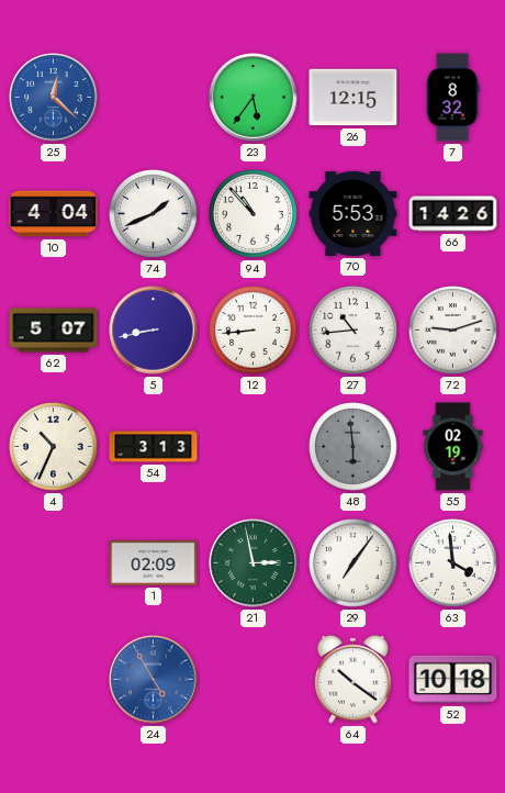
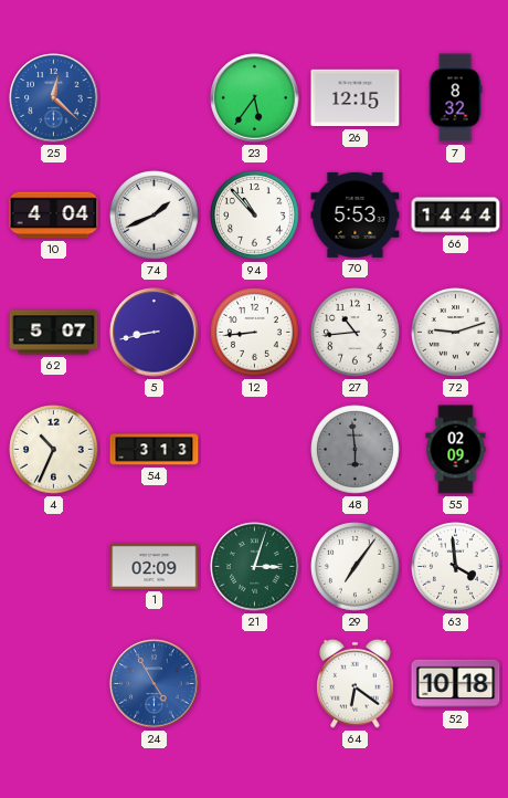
66: 14:26 -> 14:44 (456, 216)
55: 02:19 -> 02:09 (456, 450)
21: 2:58 -> 3:03 (255, 567)
64: 10:21 -> 6:21 (356, 683)
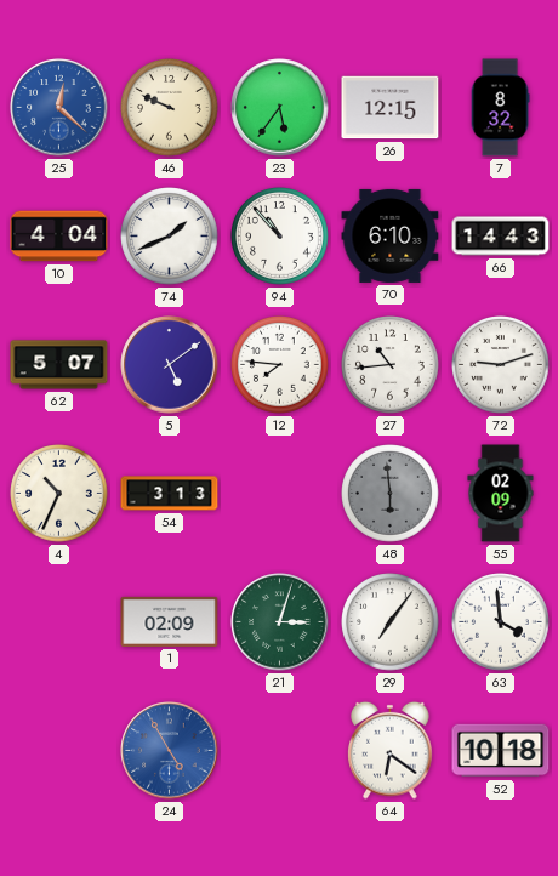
46: none -> 9:49 (170, 108)
70: 5:53 -> 6:10 (391, 235)
66: 14:44 -> 14:43 (501, 237)
5: 8:43 -> 5:09 (170, 365)
12: 8:44 -> 7:46 (280, 365)
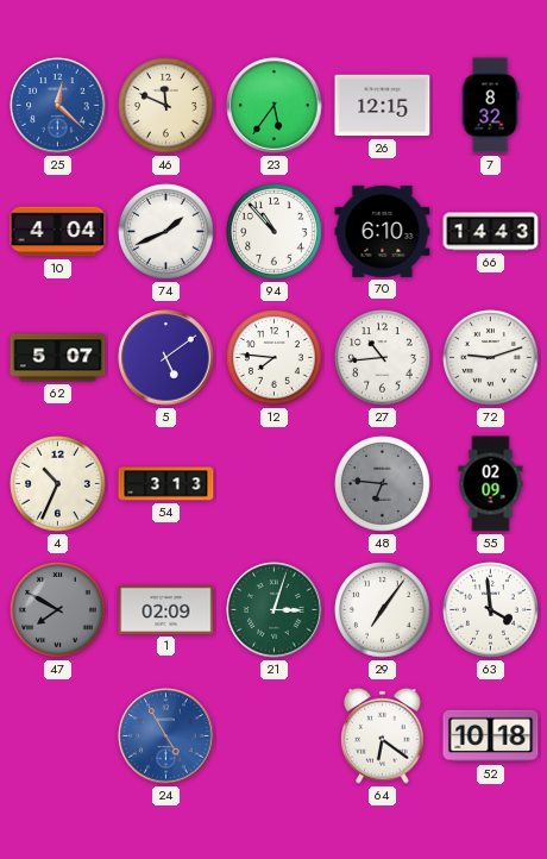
46: 9:49 -> 11:49 (166, 106)
48: 5:59 -> 6:46 (383, 484)
47: none -> 7:50 (58, 610)
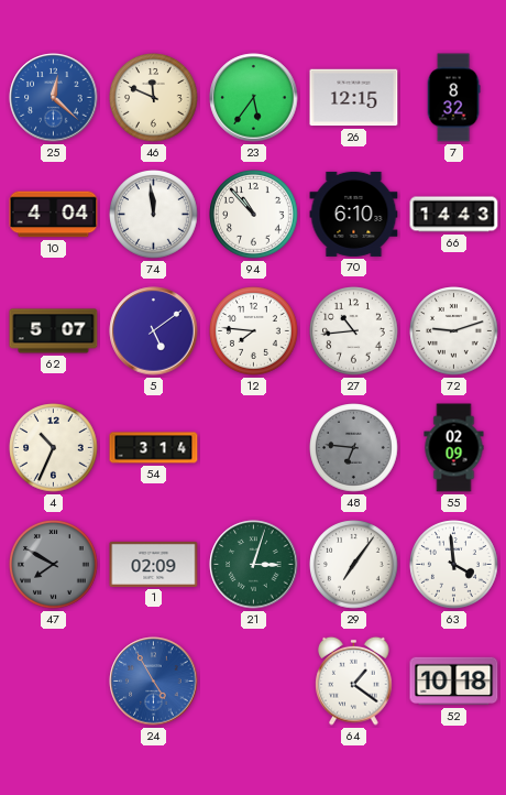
74: 1:41 -> 11:59 (154, 215)
54: 3:13 -> 3:14 (154, 448)
64: 6:21 -> 1:21 (354, 680)
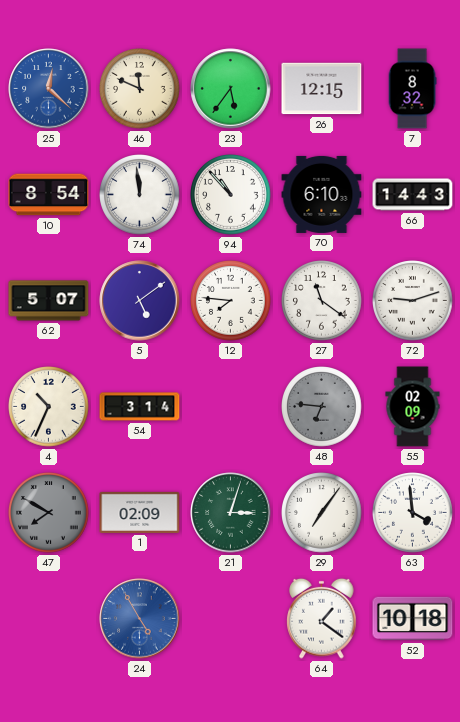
10: 4:04 -> 8:54 (49, 195)
27: 10:44 -> 11:21 (322, 301)
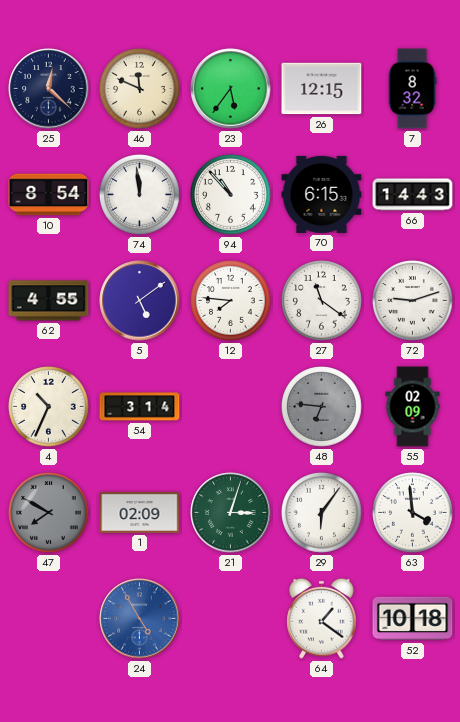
25 dial: blue -> navy (49, 89)
70: 6:10 -> 6:15 (322, 194)
62: 5:07 -> 4:55 (49, 301)
29: 7:06 -> 6:06 (322, 513)
